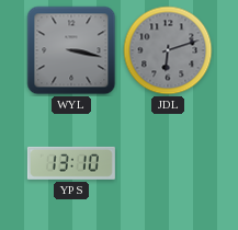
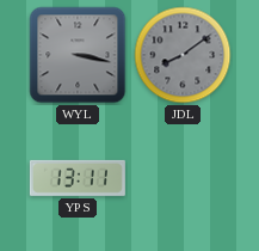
JDL: 6:12 -> 8:09 (183, 55)
YPS: 13:10 -> 13:11 (78, 178)
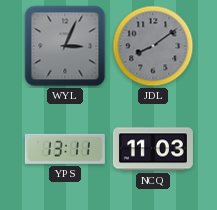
WYL: 3:17 -> 3:04 (65, 46)
NCQ: none -> 11:03 (153, 149)
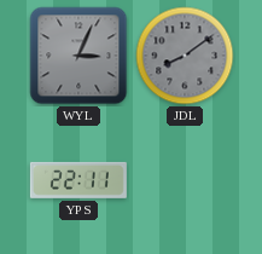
YPS: 13:11 -> 22:11 (78, 180)
NCQ: 11:03 -> none (153, 149)
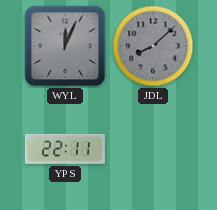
WYL: 3:04 -> 12:04 (65, 46)
JDL: 8:09 -> 8:08 (153, 46)
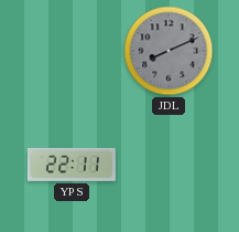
WYL: 12:04 -> none (65, 46)
JDL: 8:08 -> 8:11 (169, 51)
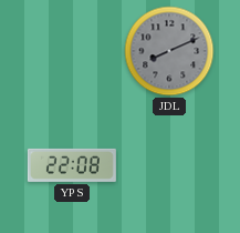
YPS: 22:11 -> 22:08 (72, 165)
